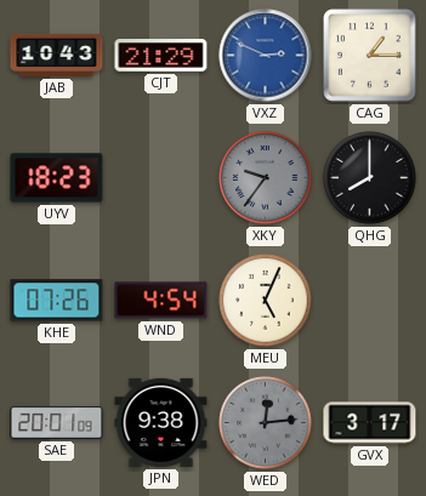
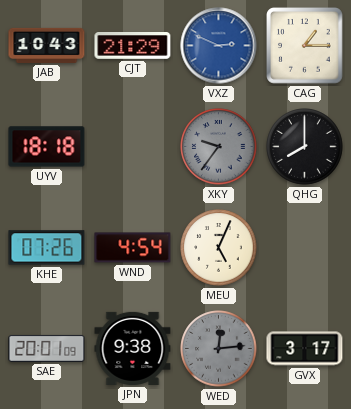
UYV: 18:23 -> 18:18 (47, 147)
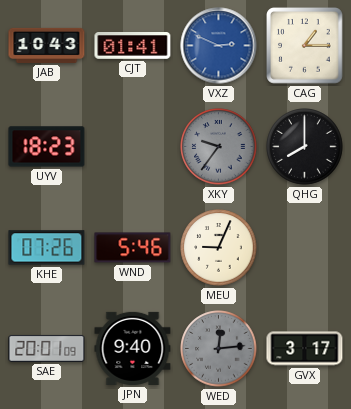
CJT: 21:29 -> 01:41 (133, 46)
UYV: 18:18 -> 18:23 (47, 147)
WND: 4:54 -> 5:46 (133, 248)
MEU: 5:04 -> 9:04 (219, 248)
JPN: 9:38 -> 9:40 (133, 348)
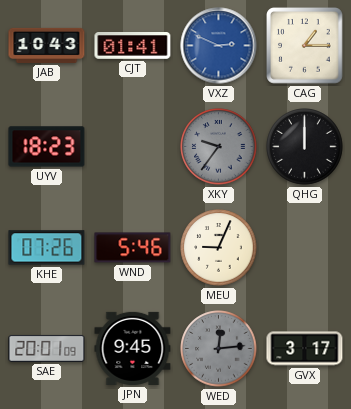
QHG: 8:00 -> 12:00 (305, 147)
JPN: 9:40 -> 9:45 (133, 348)
